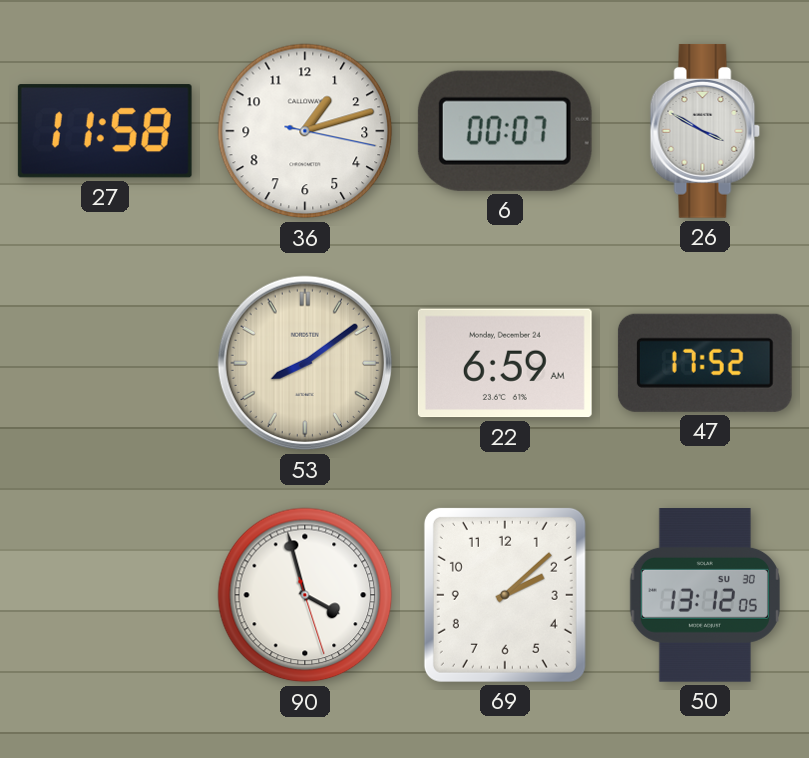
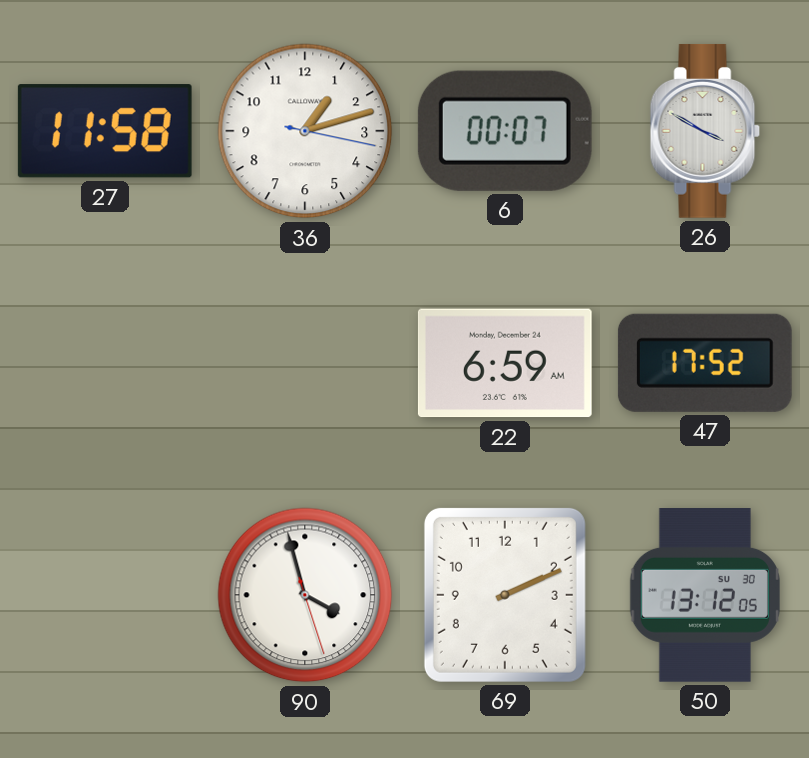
53: 8:09 -> none (305, 363)
69: 2:08 -> 2:11 (505, 595)
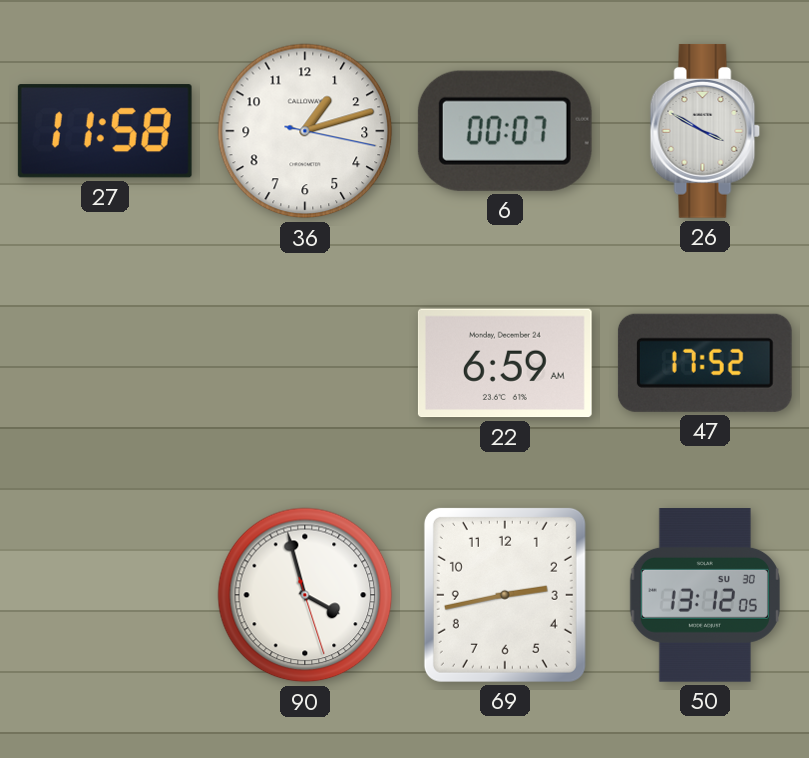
69: 2:11 -> 2:43 (505, 595)
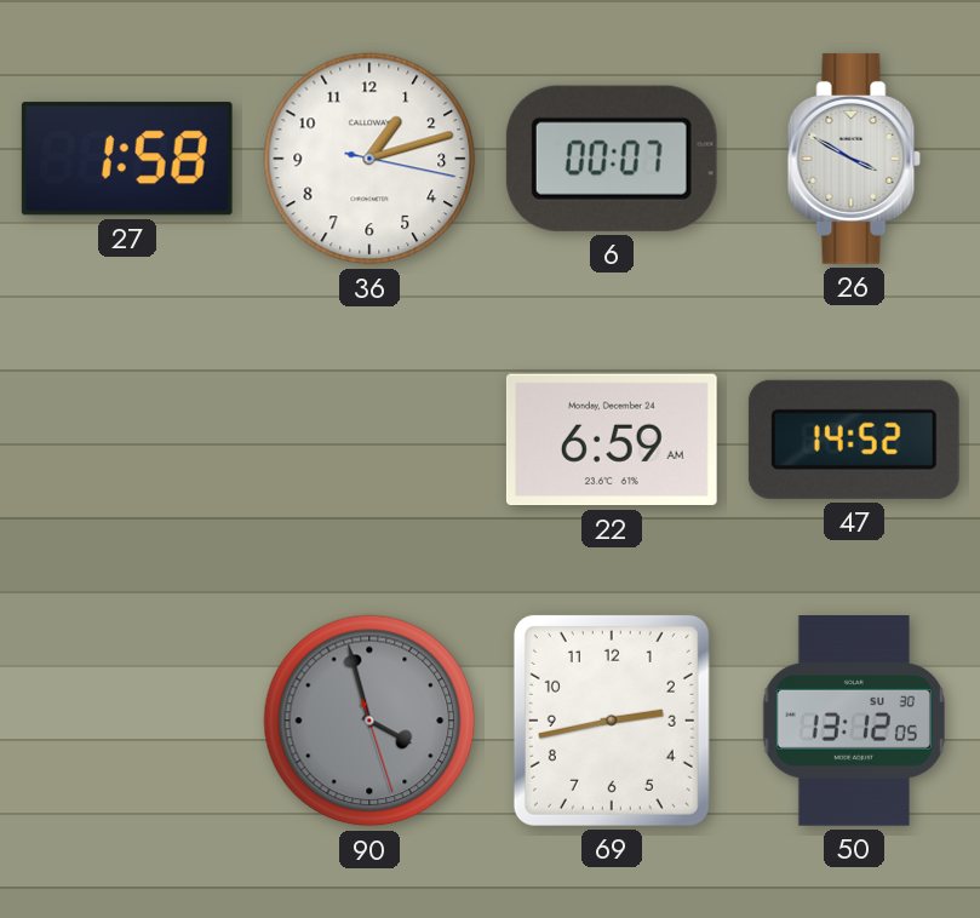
27: 11:58 -> 1:58 (127, 159)
47: 17:52 -> 14:52 (854, 440)
90 dial: white -> grey (369, 721)
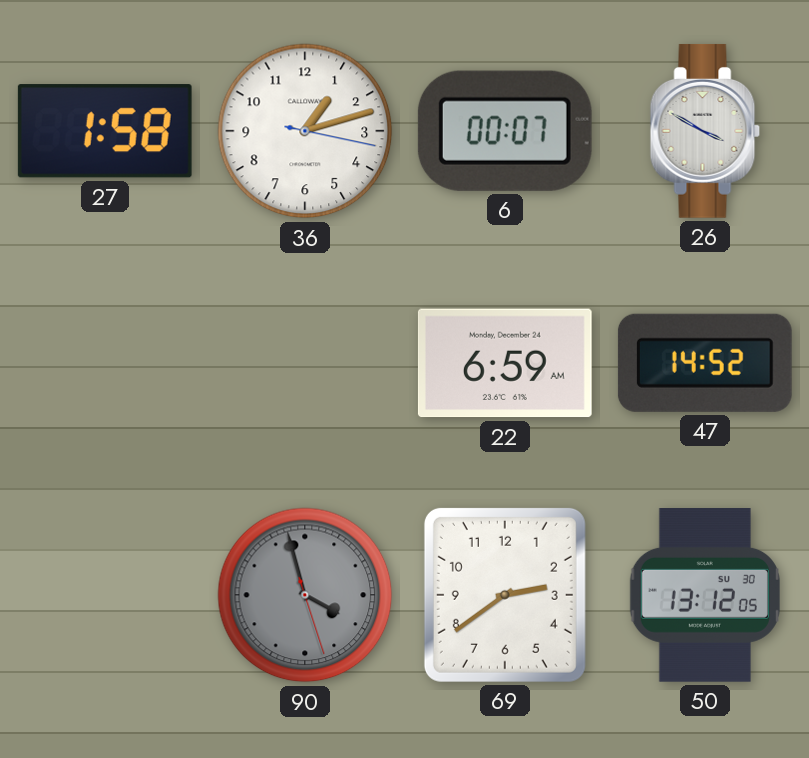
69: 2:43 -> 2:39 (505, 595)
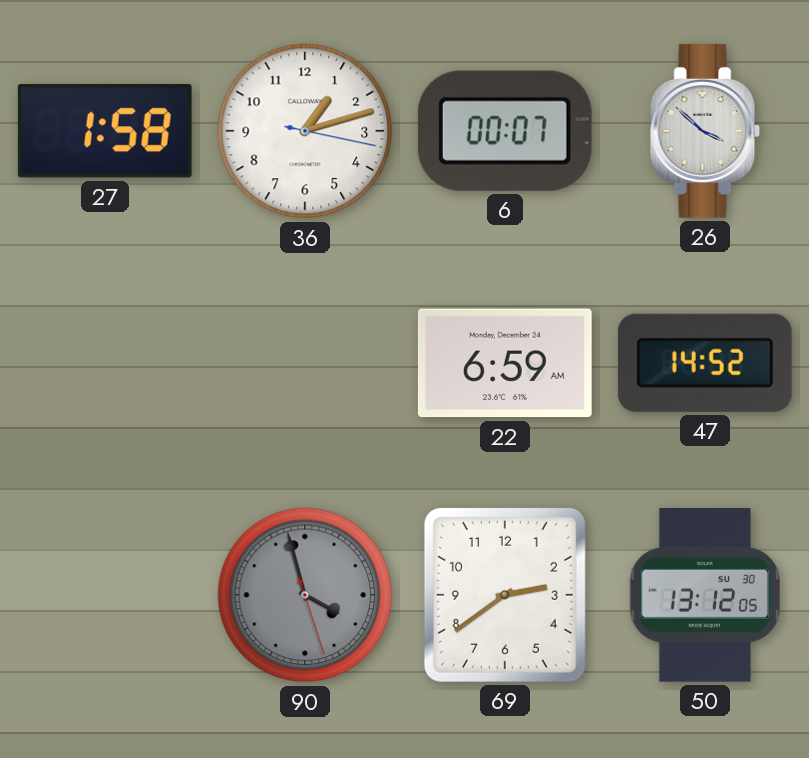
26: 3:50 -> 3:52 (705, 131)
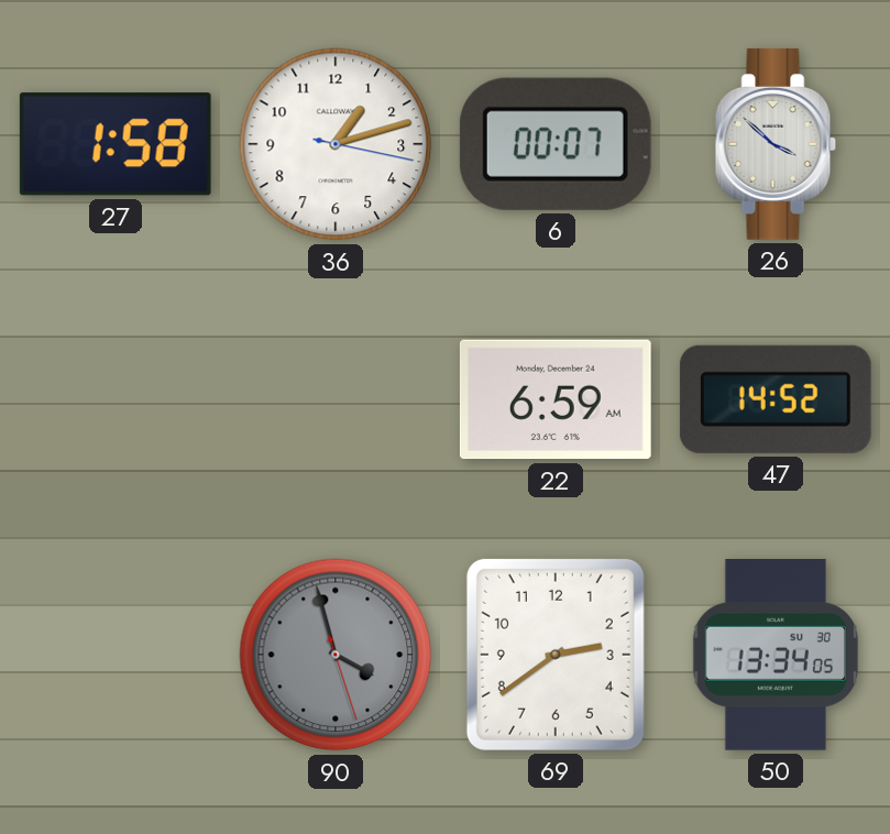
50: 13:12 -> 13:34 (776, 656)
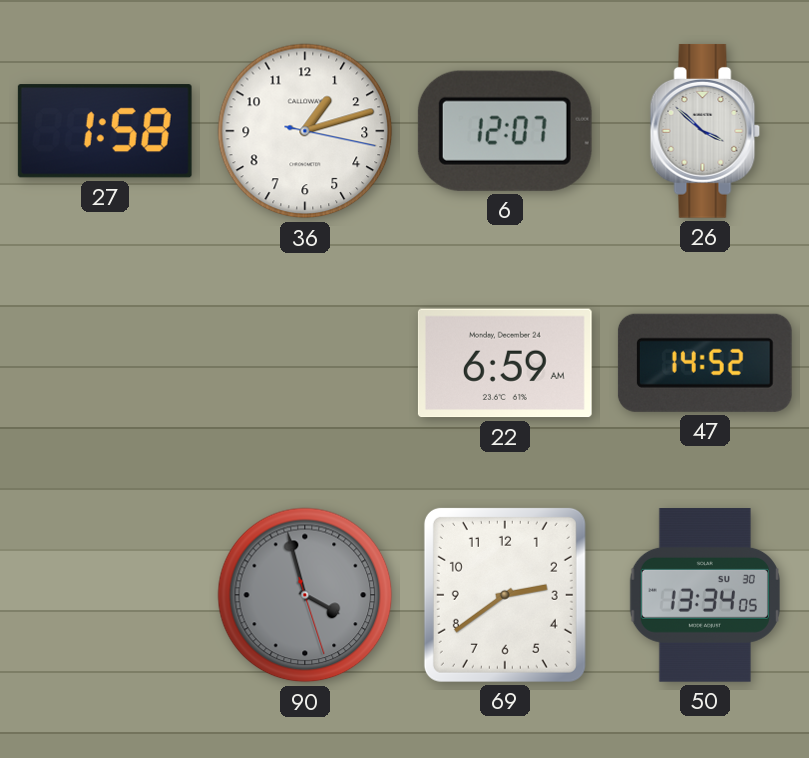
6: 00:07 -> 12:07 (505, 131)
